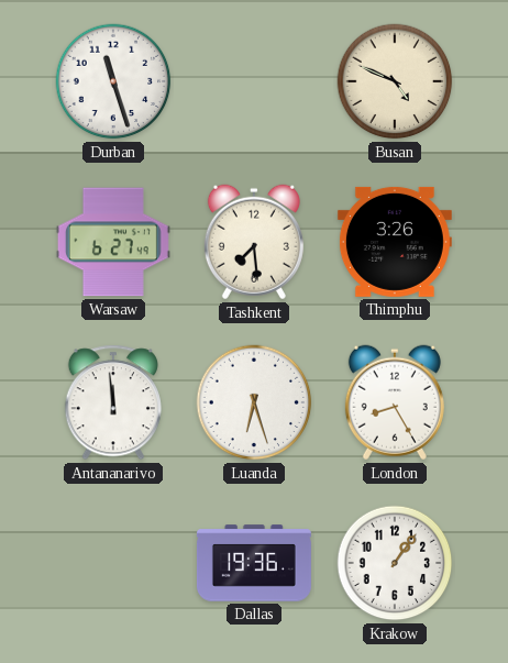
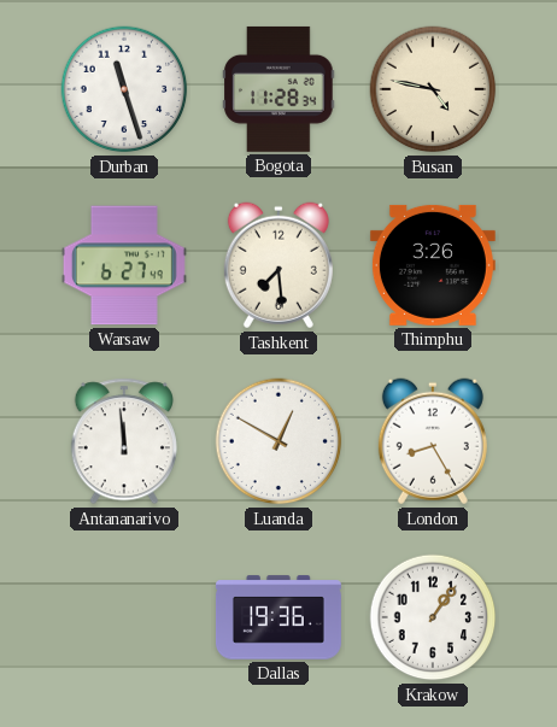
Bogota: none -> 11:28 (278, 89)
Busan: 4:49 -> 4:47 (433, 89)
Luanda: 6:27 -> 12:50 (278, 441)
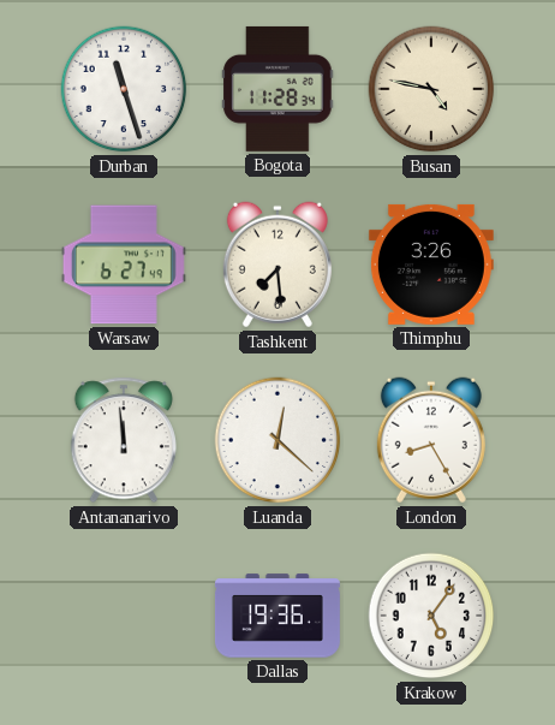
Luanda: 12:50 -> 12:22 (277, 440)
Krakow: 1:06 -> 5:06 (431, 616)
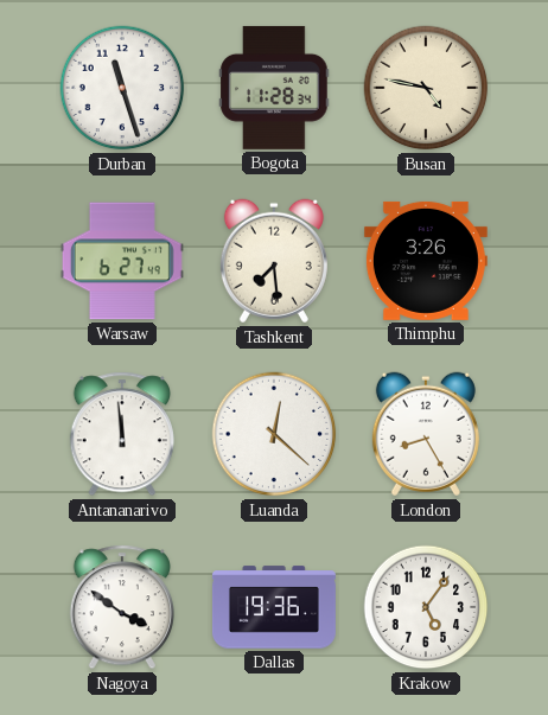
Nagoya: none -> 3:51 (122, 607)
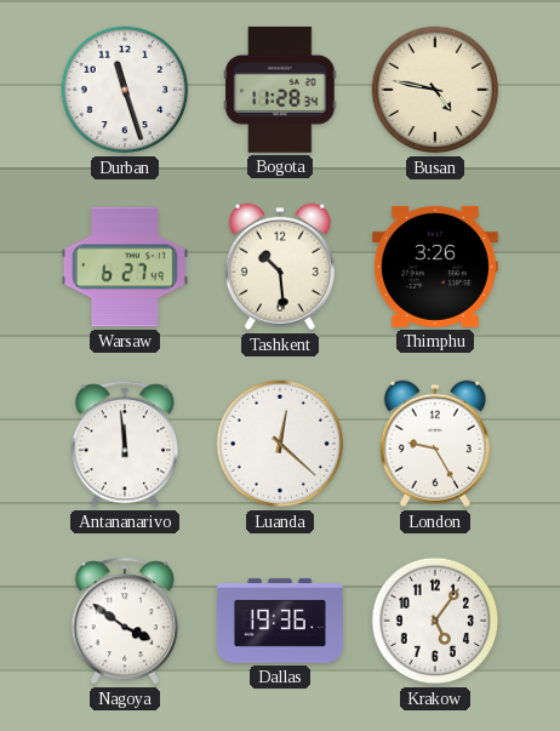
Tashkent: 7:29 -> 10:29 (280, 267)
London: 8:25 -> 9:25 (435, 444)
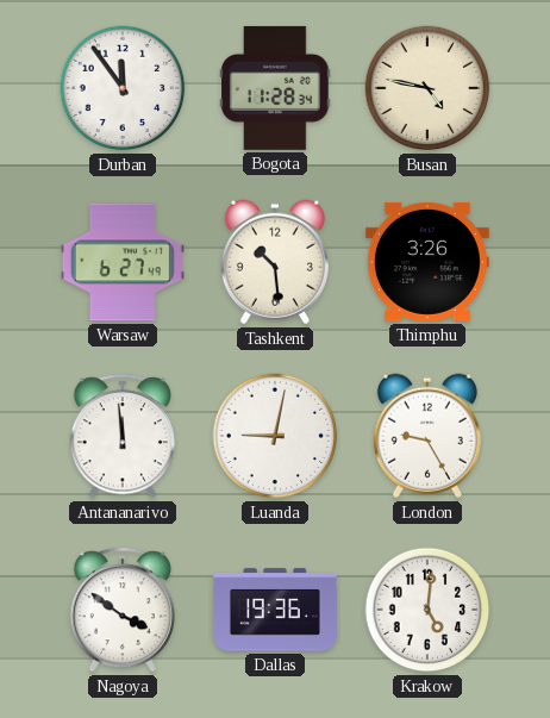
Durban: 11:27 -> 11:54 (123, 88)
Luanda: 12:22 -> 9:02 (275, 436)
Krakow: 5:06 -> 5:01 (427, 610)
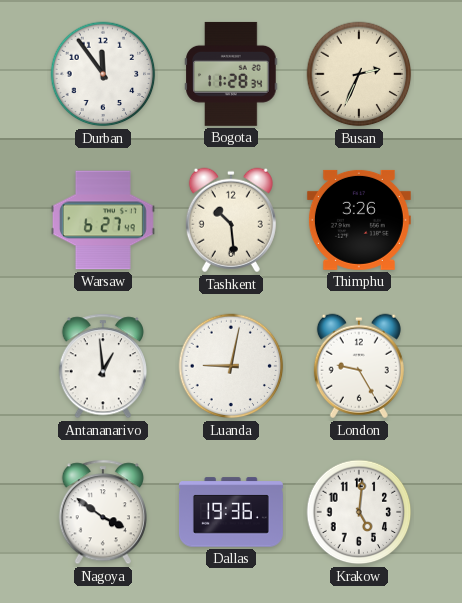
Busan: 4:47 -> 2:34 (359, 74)
Antananarivo: 11:59 -> 12:59 (103, 366)
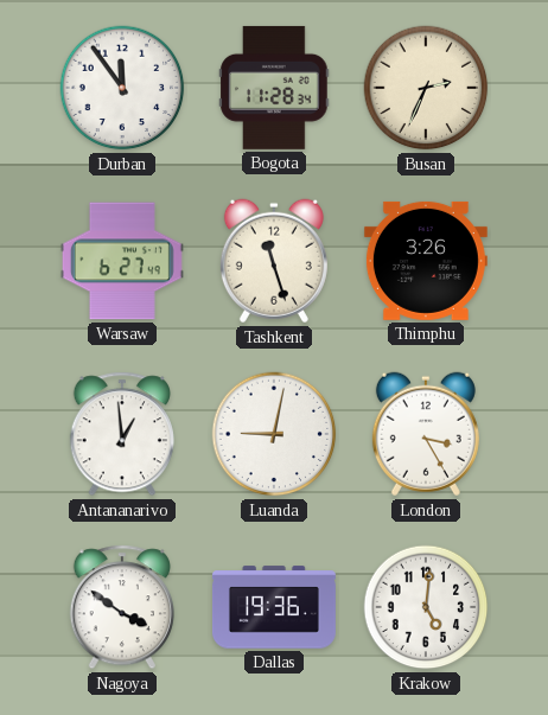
Tashkent: 10:29 -> 11:27 (274, 261)
London: 9:25 -> 3:25 (426, 434)
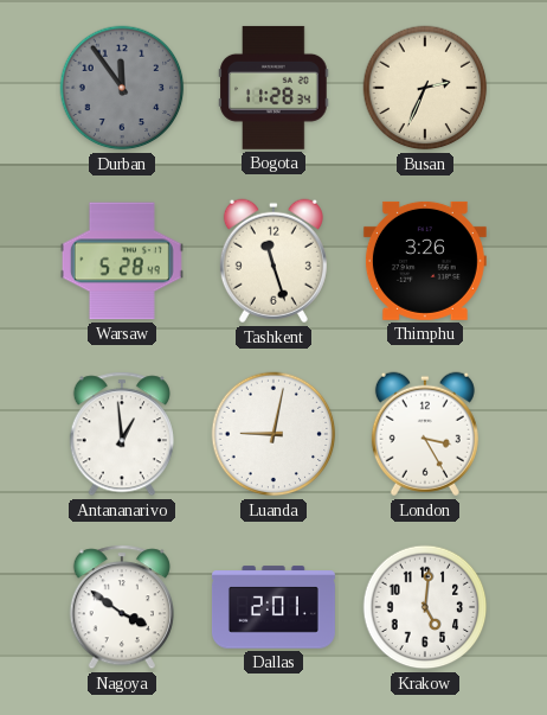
Durban dial: white -> grey (122, 88)
Warsaw: 6:27 -> 5:28 (122, 261)
Dallas: 19:36 -> 2:01 (273, 607)
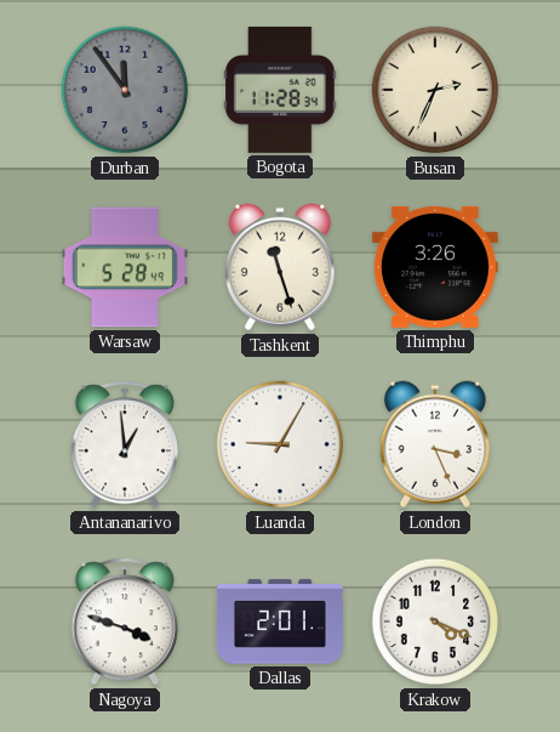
Luanda: 9:02 -> 9:05 (280, 444)
London: 3:25 -> 3:26 (435, 444)
Nagoya: 3:51 -> 3:48 (125, 622)
Krakow: 5:01 -> 4:19 (435, 622)
